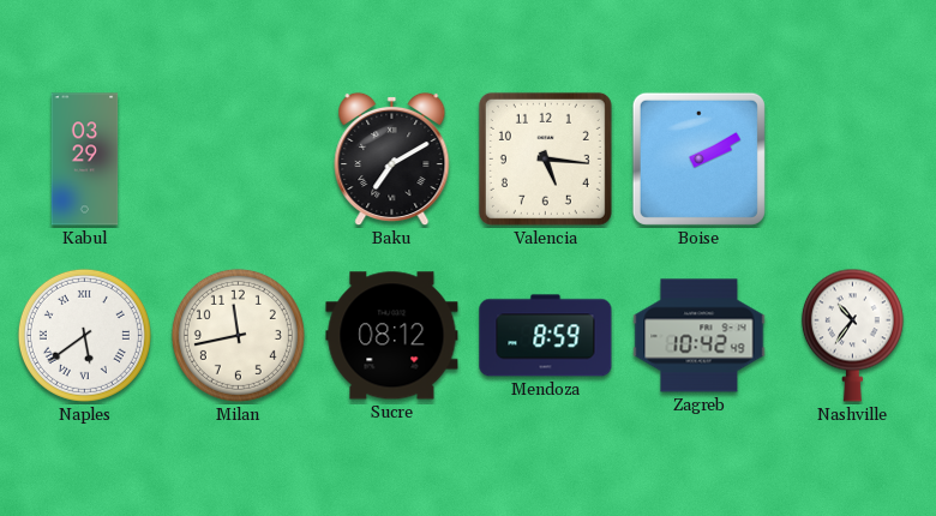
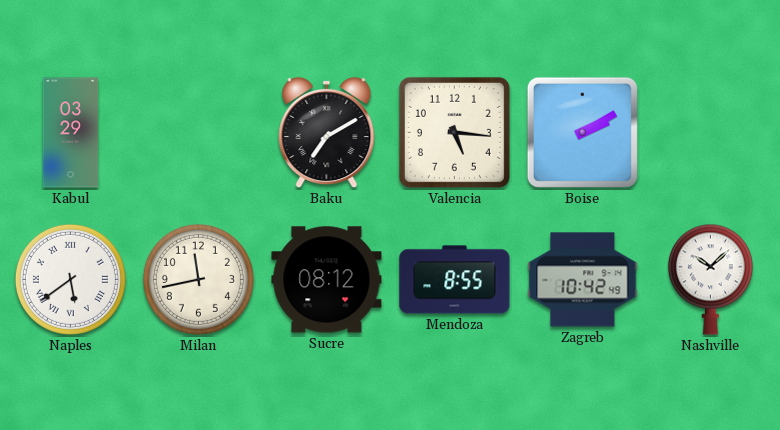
Mendoza: 8:59 -> 8:55 (455, 280)
Nashville: 10:36 -> 10:08 (710, 279)
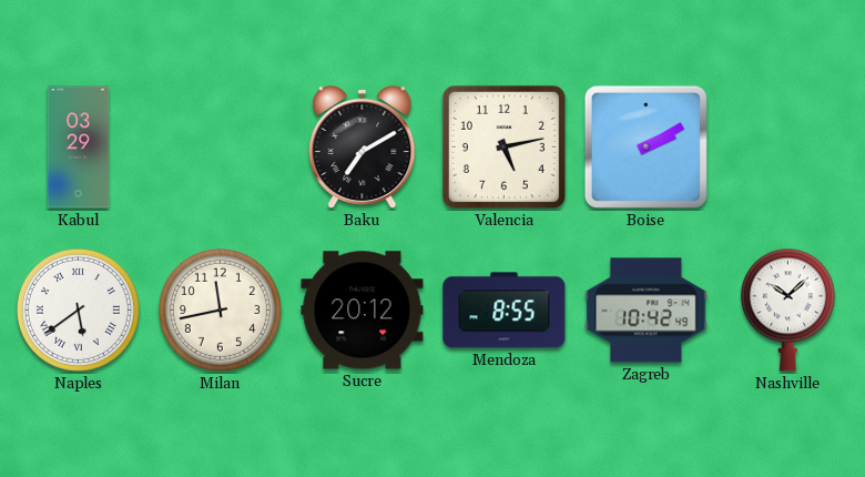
Valencia: 5:16 -> 5:13 (503, 146)
Sucre: 08:12 -> 20:12 (363, 311)
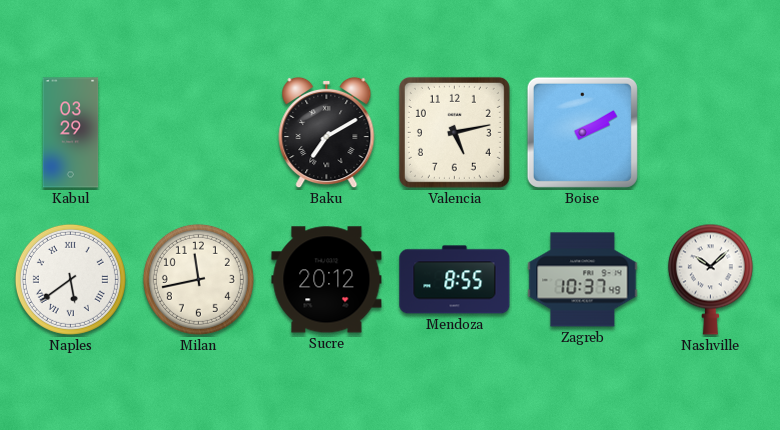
Zagreb: 10:42 -> 10:37 (583, 280)
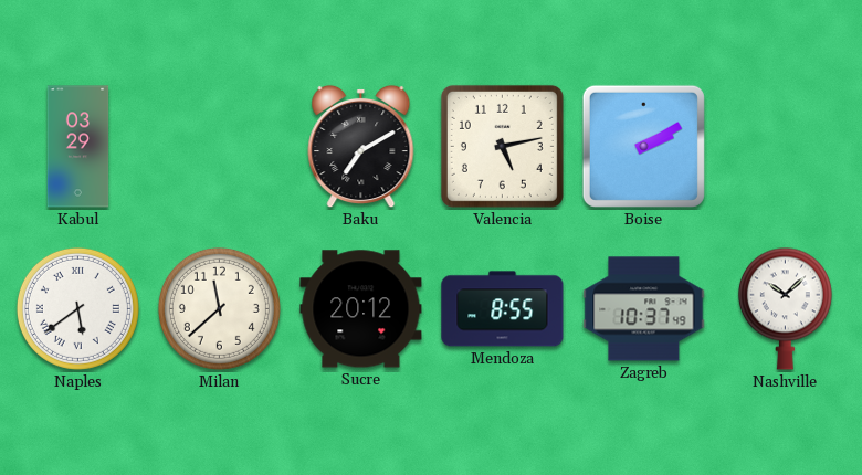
Milan: 11:43 -> 11:38 (219, 308)
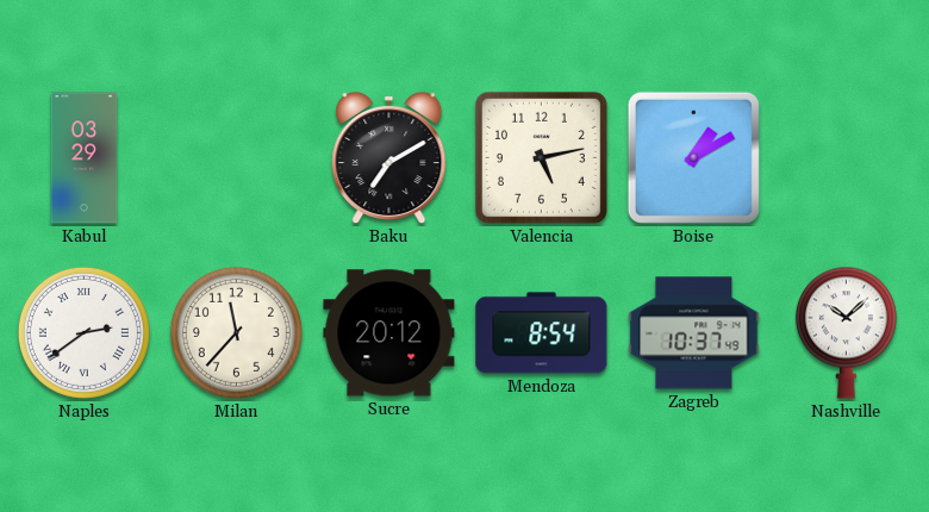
Boise: 2:10 -> 1:10 (693, 157)
Naples: 5:39 -> 2:39 (83, 332)
Milan: 11:38 -> 11:37 (236, 332)
Mendoza: 8:55 -> 8:54 (542, 333)
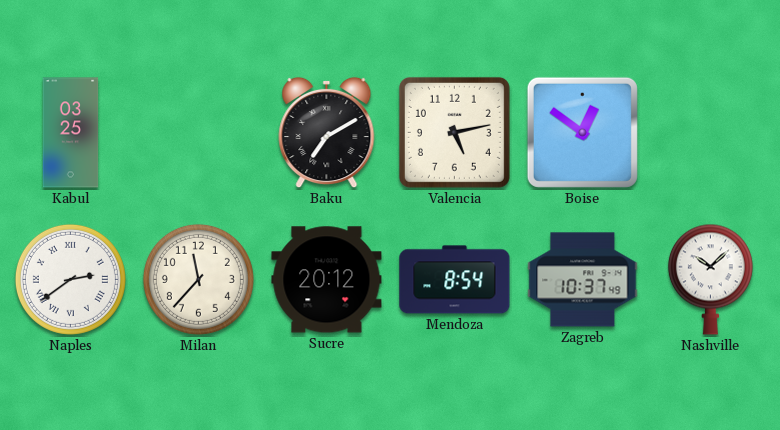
Kabul: 03:29 -> 03:25 (71, 133)
Boise: 1:10 -> 12:51 (582, 132)
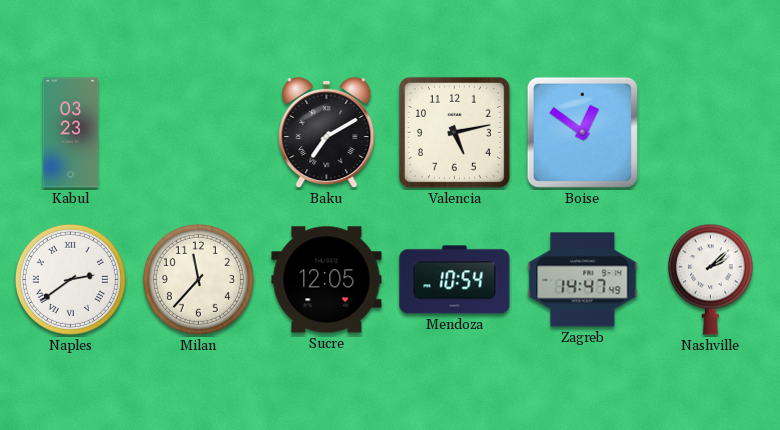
Kabul: 03:25 -> 03:23 (71, 133)
Sucre: 20:12 -> 12:05 (327, 280)
Mendoza: 8:54 -> 10:54 (455, 280)
Zagreb: 10:37 -> 14:47 (583, 280)
Nashville: 10:08 -> 2:08 (710, 279)
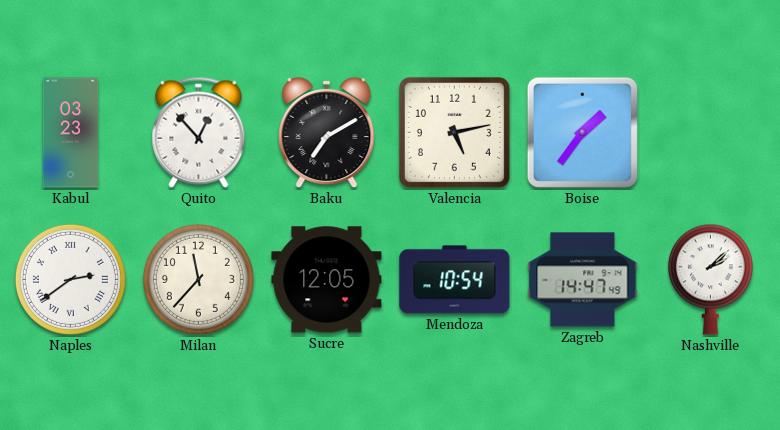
Quito: none -> 12:53 (199, 132)
Boise: 12:51 -> 1:36 (582, 132)
